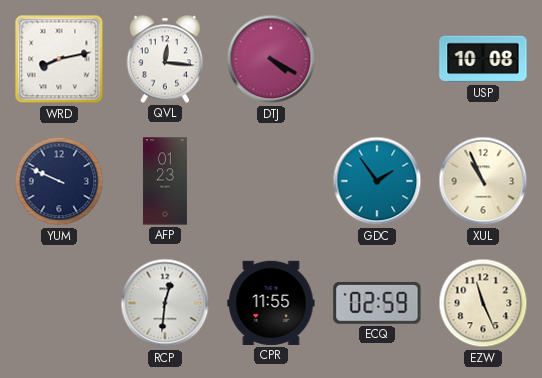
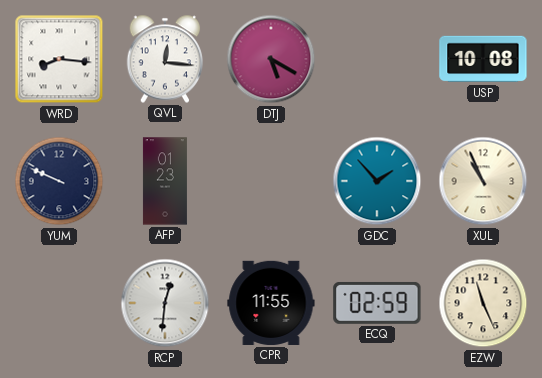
WRD: 8:13 -> 8:16 (59, 59)
DTJ: 4:20 -> 5:20 (271, 59)
GDC: 1:54 -> 1:53 (377, 181)
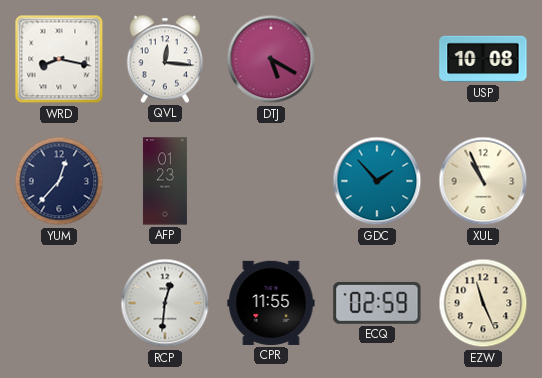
WRD: 8:16 -> 8:17 (59, 59)
YUM: 9:49 -> 12:37 (59, 181)
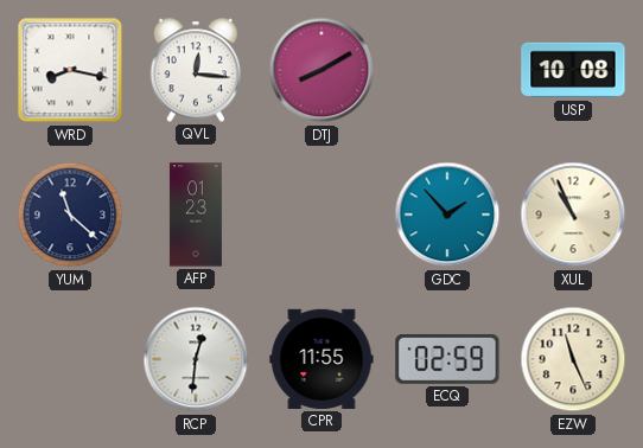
DTJ: 5:20 -> 8:10 (321, 70)
YUM: 12:37 -> 11:22 (70, 215)
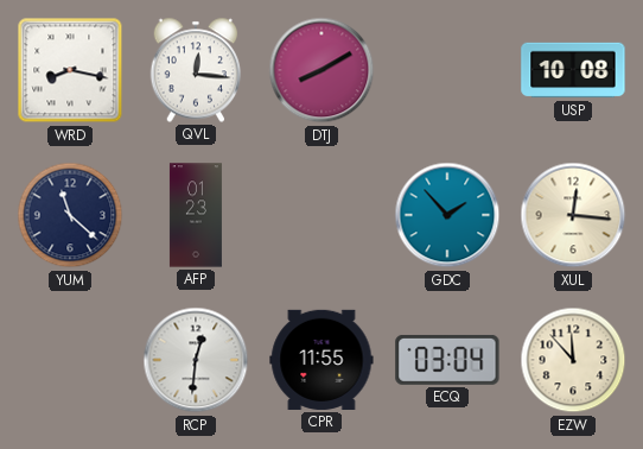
XUL: 10:56 -> 12:16 (573, 215)
ECQ: 02:59 -> 03:04 (447, 360)
EZW: 11:26 -> 11:53 (573, 360)
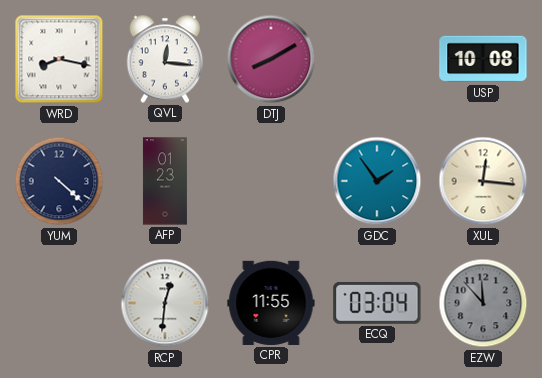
YUM: 11:22 -> 4:22 (59, 181)
GDC: 1:53 -> 1:54 (377, 181)
EZW dial: cream -> grey (483, 303)
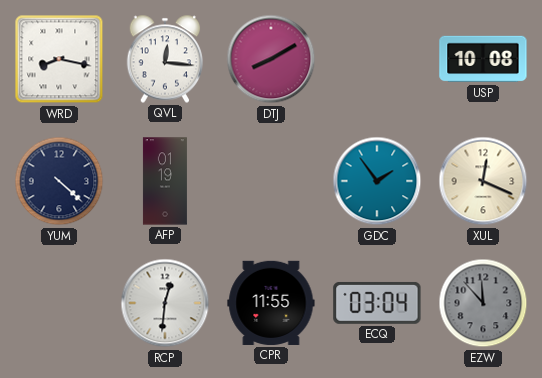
AFP: 01:23 -> 01:19 (165, 181)
XUL: 12:16 -> 12:19 (483, 181)
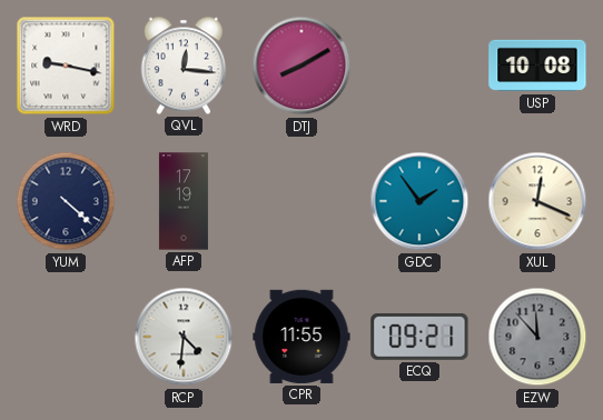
WRD: 8:17 -> 9:17 (66, 66)
AFP: 01:19 -> 17:19 (184, 201)
RCP: 12:31 -> 4:31 (184, 337)
ECQ: 03:04 -> 09:21 (419, 337)
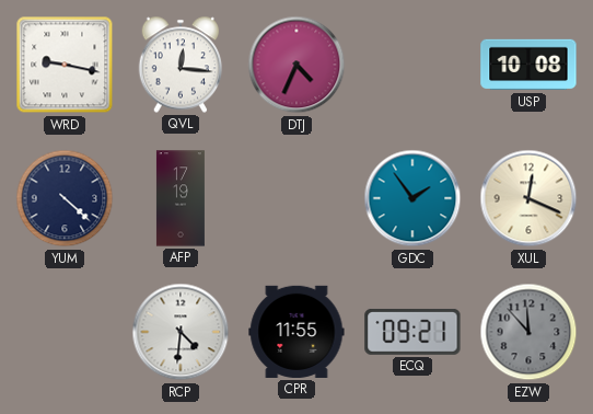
DTJ: 8:10 -> 4:34 (296, 65)
